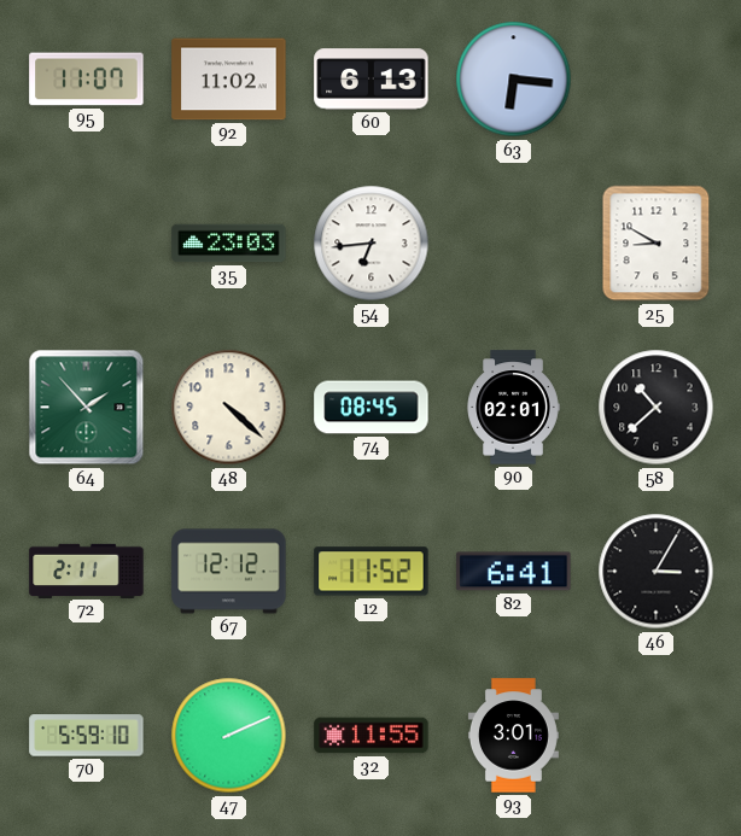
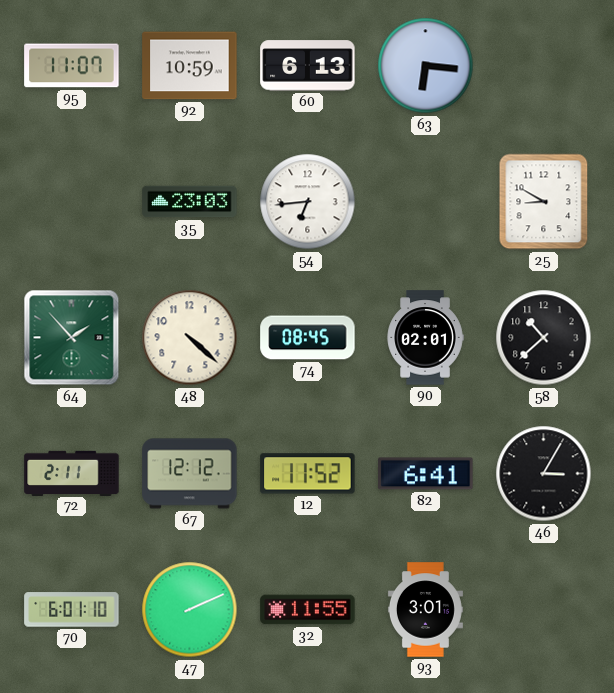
92: 11:02 -> 10:59 (190, 66)
70: 5:59 -> 6:01 (72, 610)
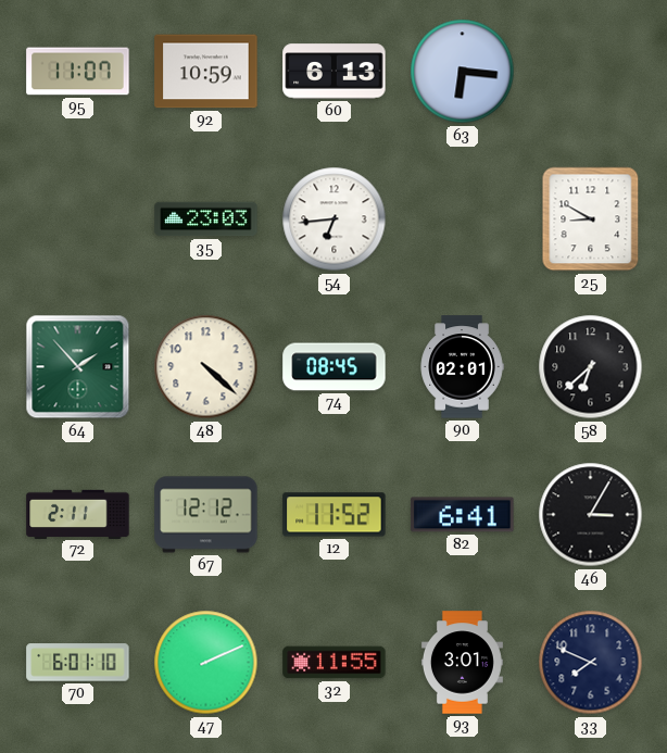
58: 10:38 -> 6:38 (591, 367)
33: none -> 7:49 (591, 663)
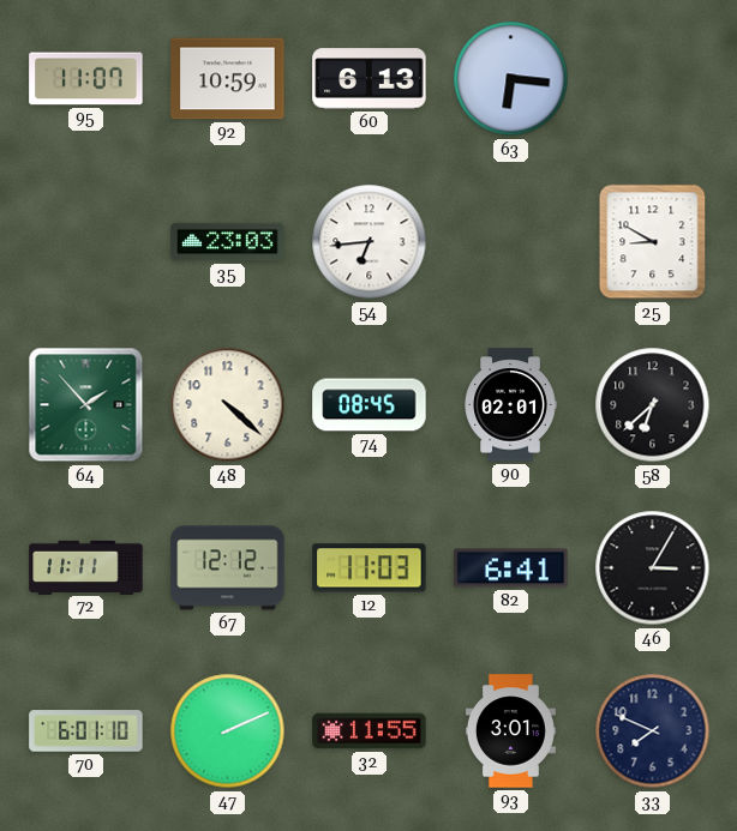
72: 2:11 -> 11:11 (86, 567)
12: 11:52 -> 11:03 (370, 568)
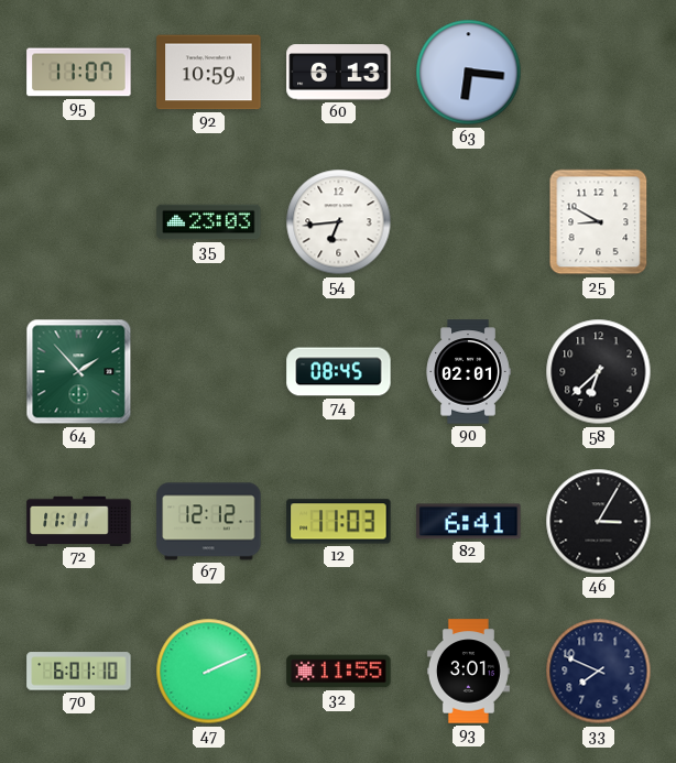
48: 4:22 -> none (228, 405)
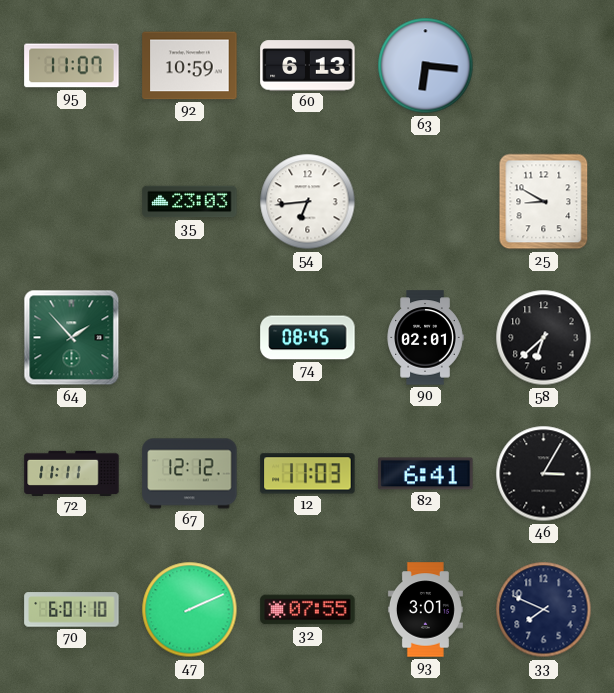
32: 11:55 -> 07:55 (308, 610)
